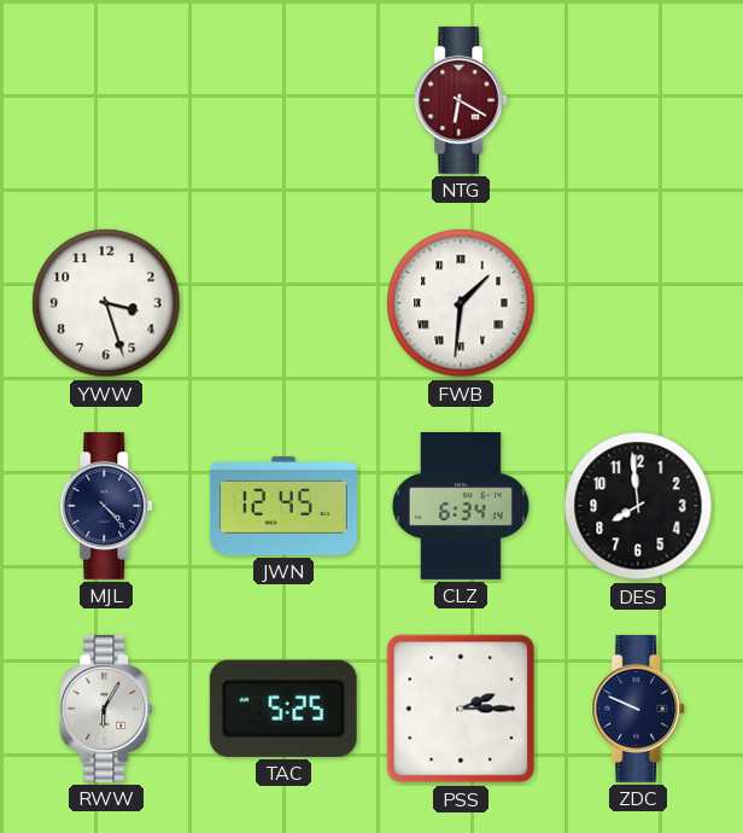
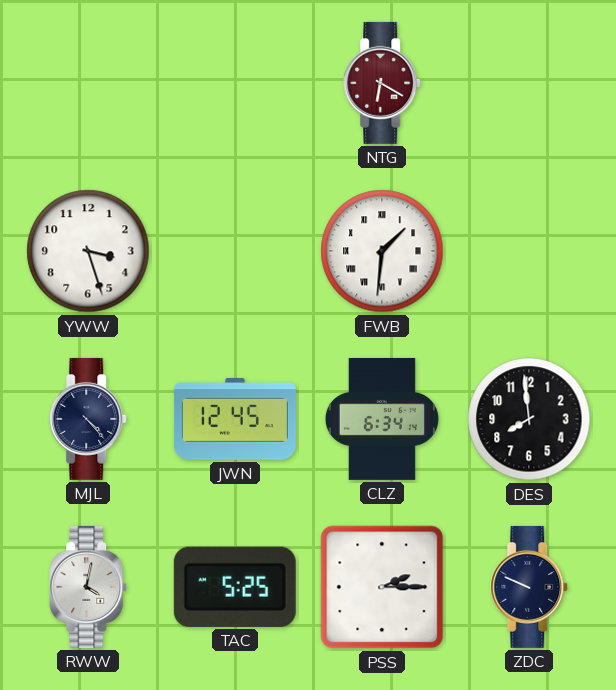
RWW: 6:05 -> 4:02 (89, 587)
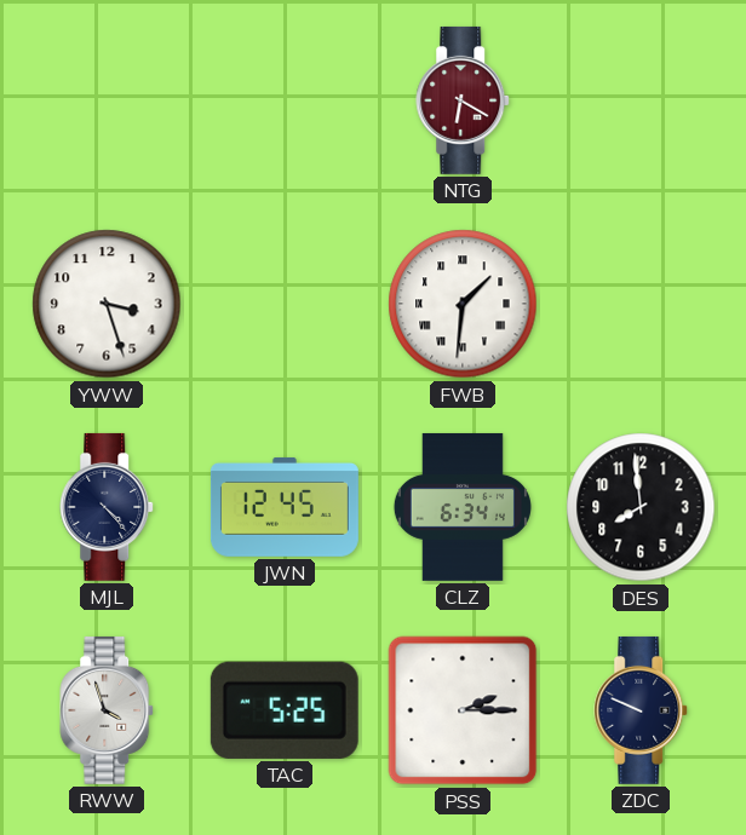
RWW: 4:02 -> 3:57 (108, 710)
